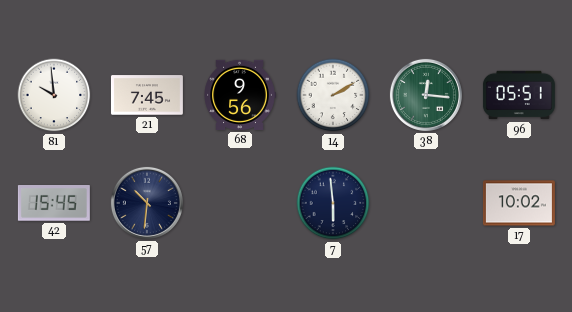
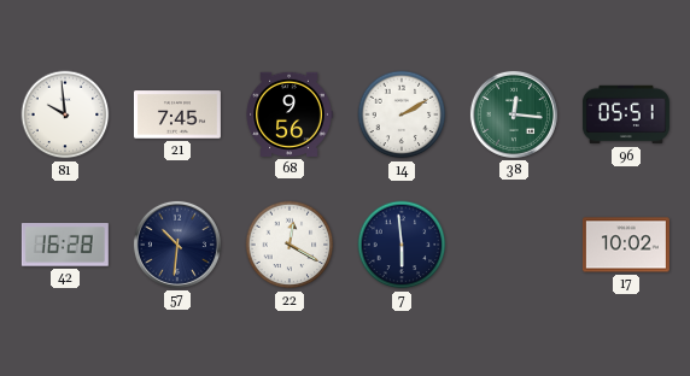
42: 15:45 -> 16:28 (65, 245)
22: none -> 12:20 (290, 245)
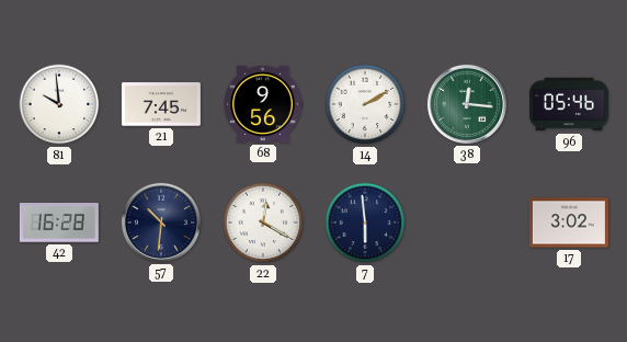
96: 05:51 -> 05:46 (569, 104)
17: 10:02 -> 3:02 (569, 223)
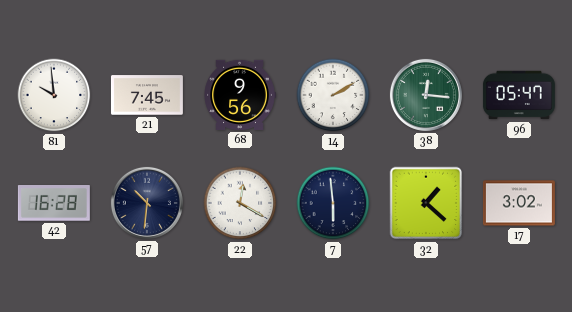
96: 05:46 -> 05:47 (519, 95)
32: none -> 1:22 (426, 203)
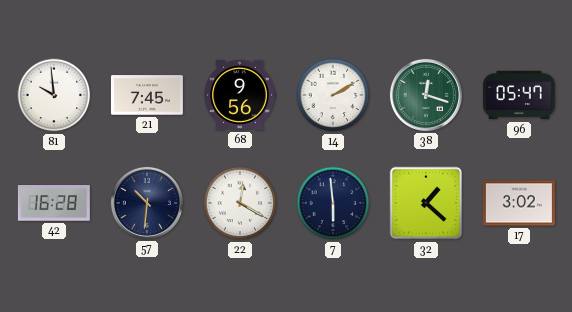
38: 12:16 -> 12:18 (426, 95)
